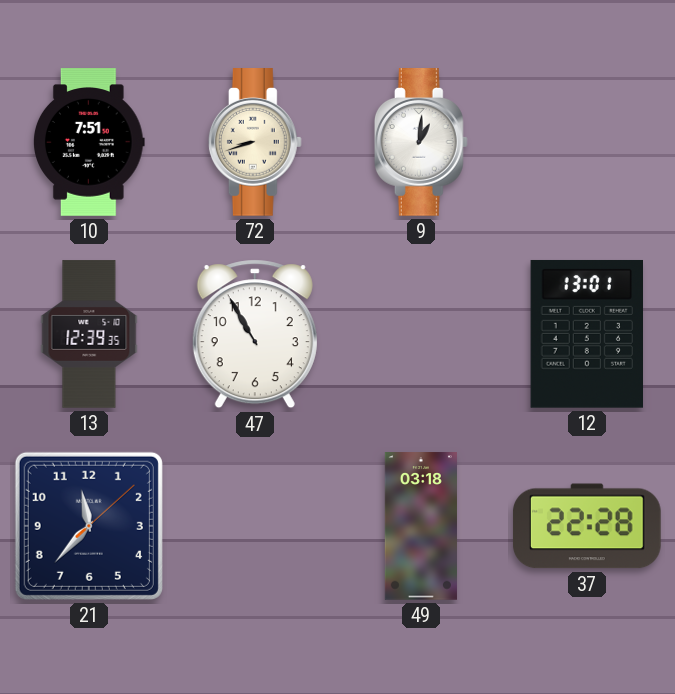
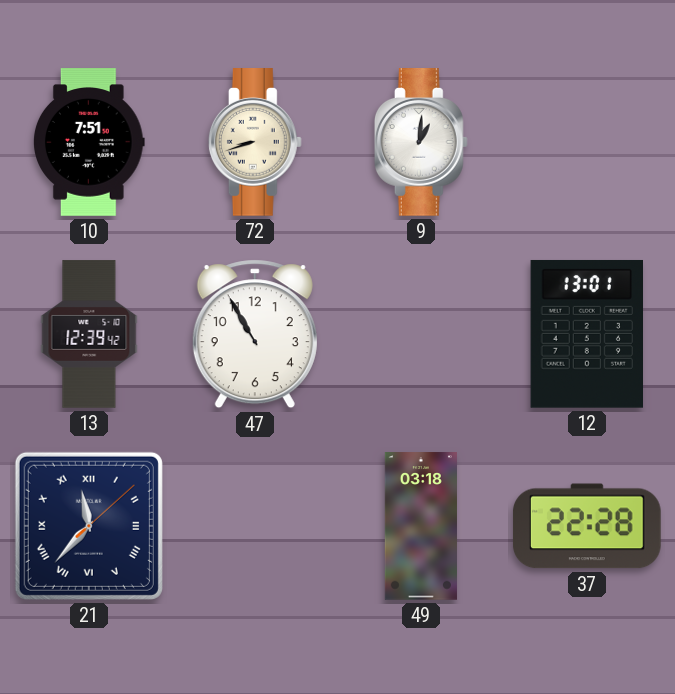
13: 12:39:35 -> 12:39:42 (89, 334)
21 numerals: Arabic -> Roman (89, 526)
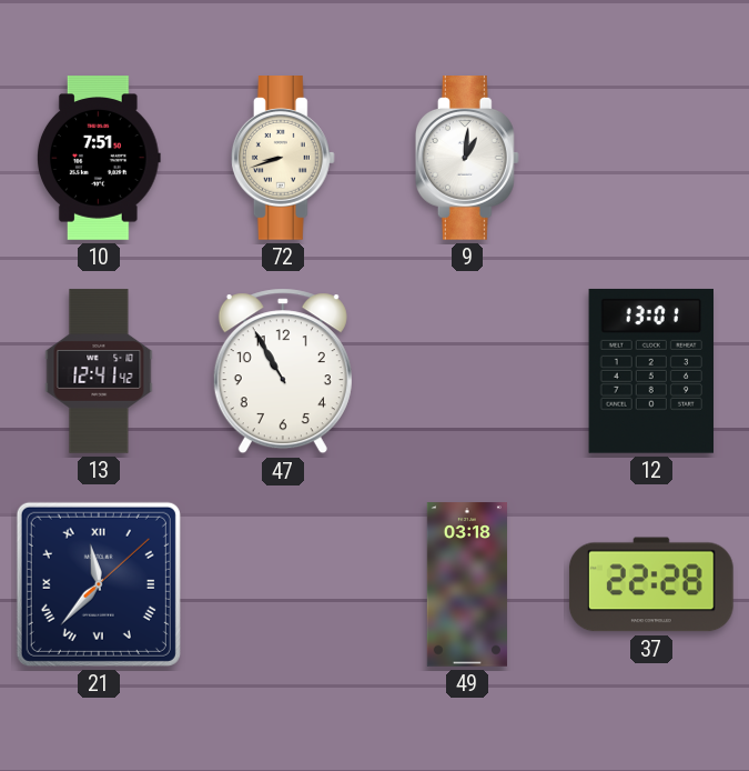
13: 12:39 -> 12:41 (99, 371)
